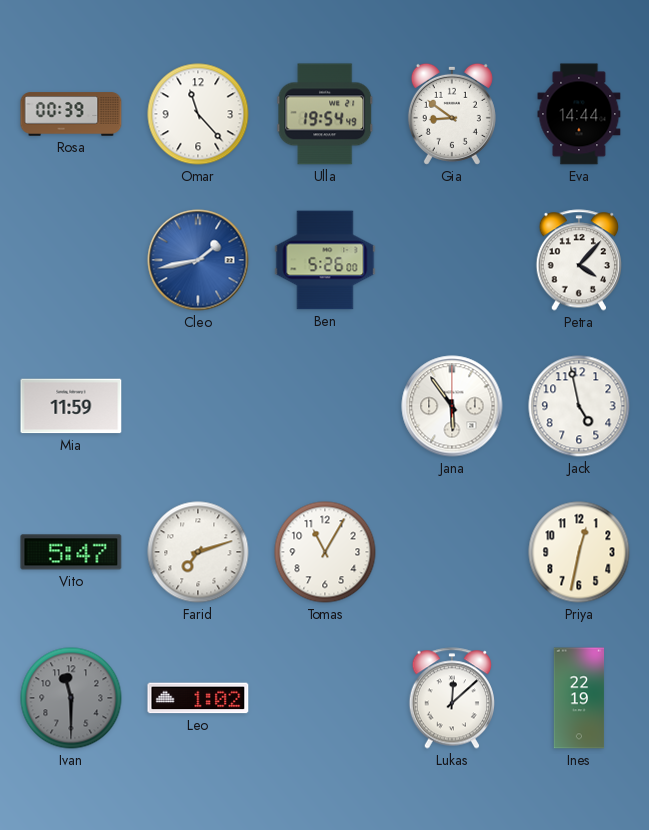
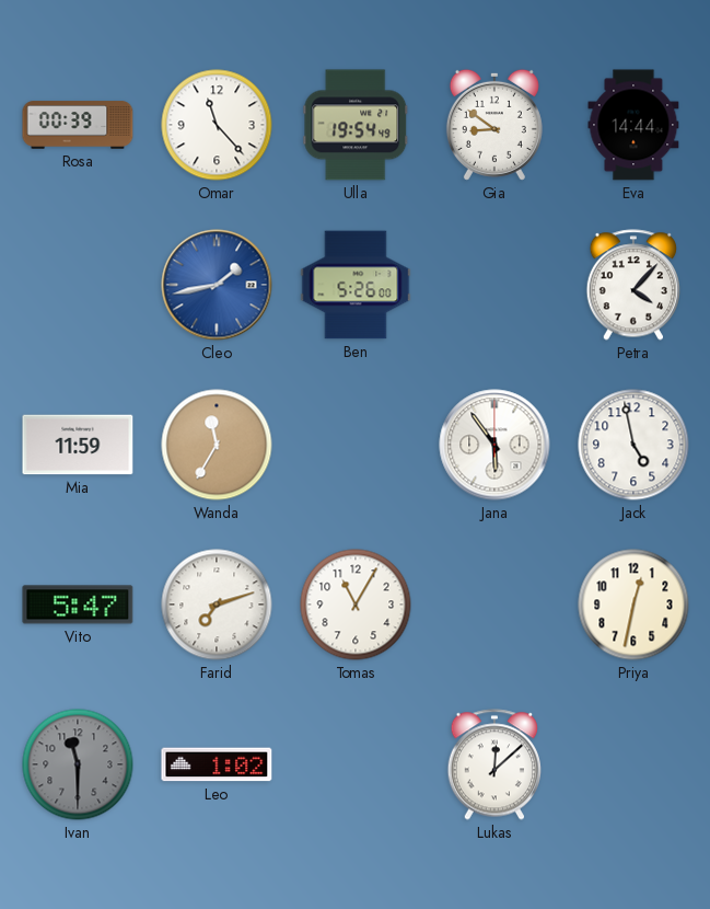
Wanda: none -> 11:35 (217, 445)
Ines: 22:19 -> none (579, 698)
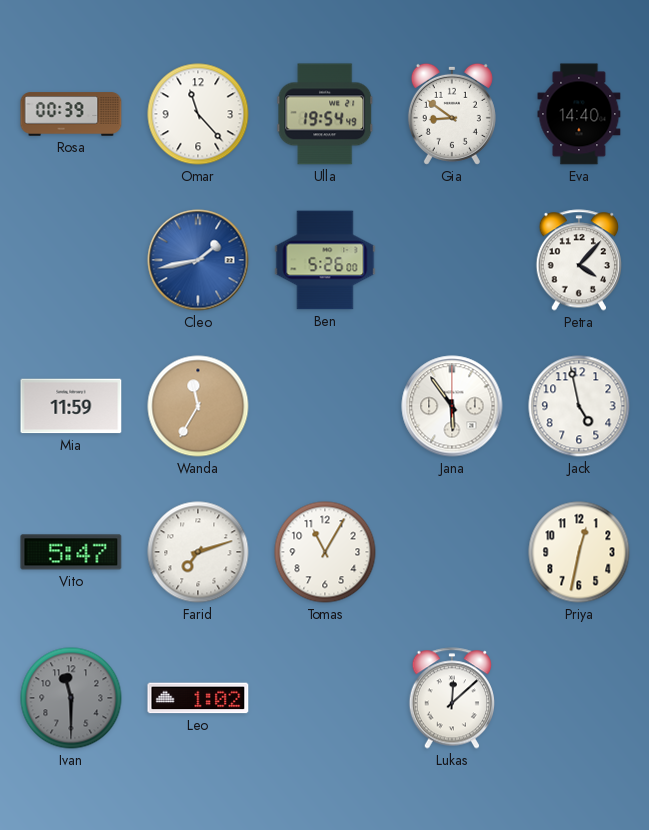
Eva: 14:44 -> 14:40 (579, 114)
